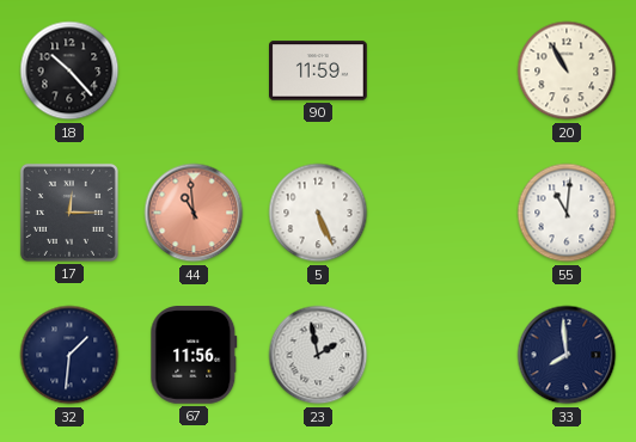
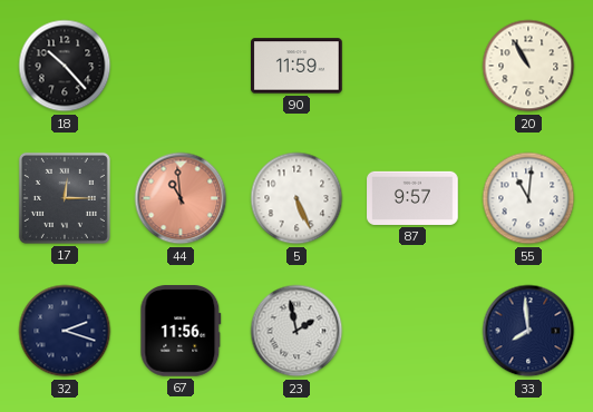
87: none -> 9:57 (412, 198)
32: 1:31 -> 2:18 (65, 331)
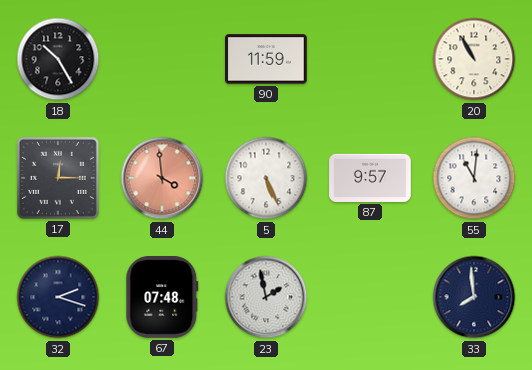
18: 10:23 -> 10:25 (58, 59)
44: 10:59 -> 3:59 (162, 178)
67: 11:56 -> 07:48 (162, 298)
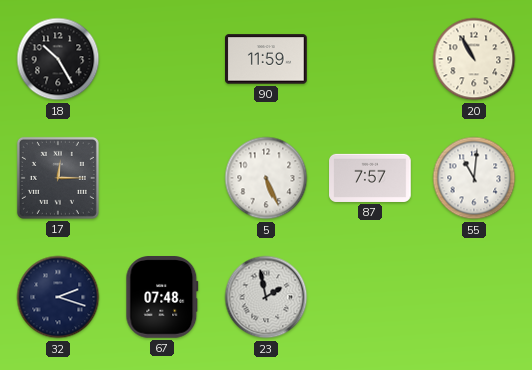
44: 3:59 -> none (162, 178)
87: 9:57 -> 7:57 (370, 178)
33: 7:59 -> none (474, 297)
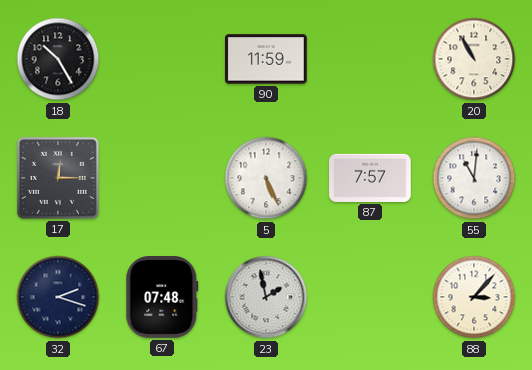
88: none -> 3:07 (474, 297)
